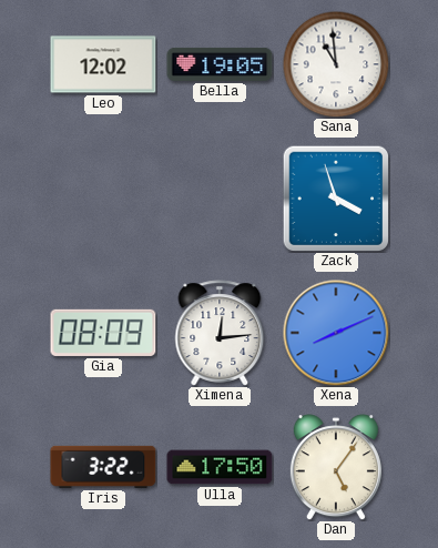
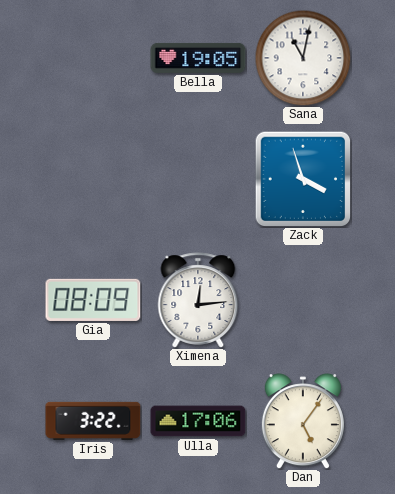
Leo: 12:02 -> none (103, 64)
Sana: 10:59 -> 11:02 (303, 58)
Xena: 8:11 -> none (336, 333)
Ulla: 17:50 -> 17:06 (198, 421)
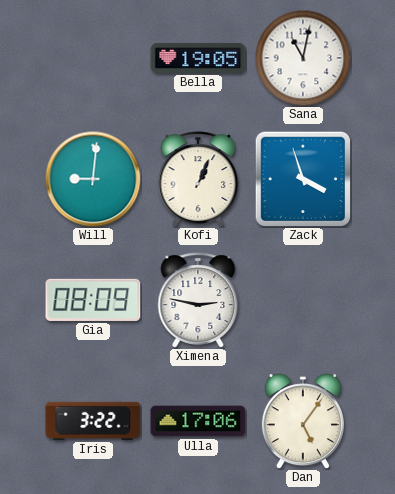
Will: none -> 9:01 (93, 179)
Kofi: none -> 1:04 (198, 179)
Ximena: 12:14 -> 2:47 (198, 300)
